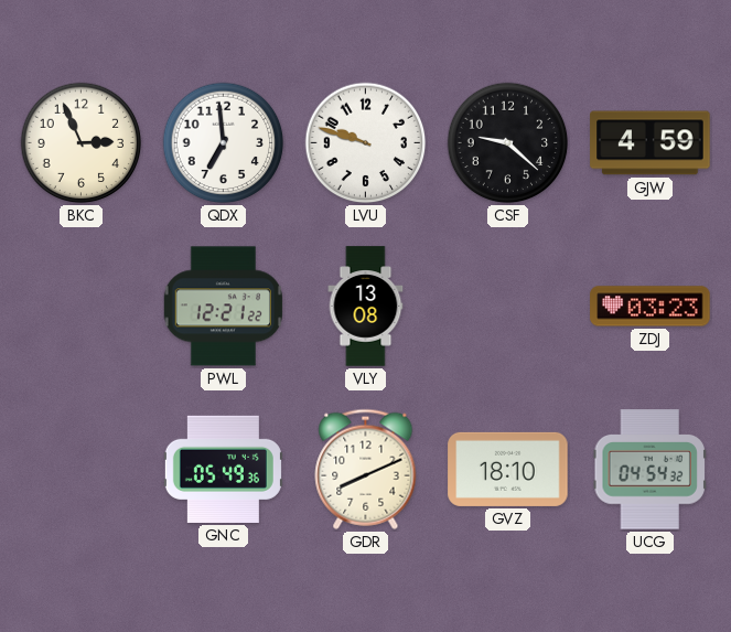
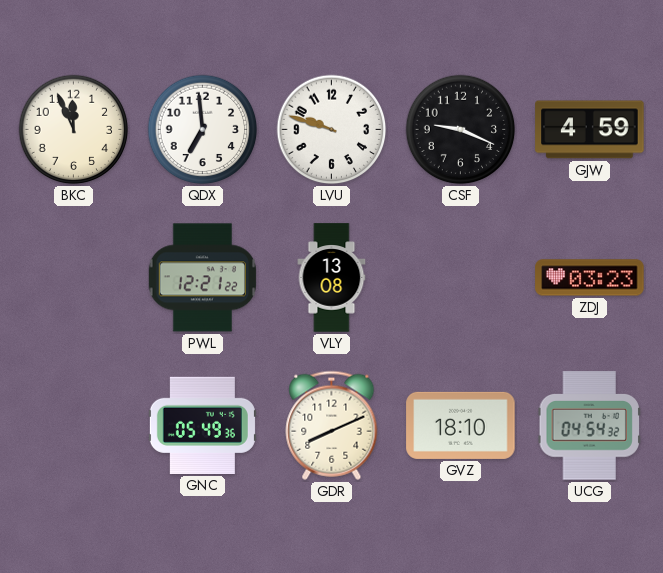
BKC: 2:56 -> 11:56 (74, 130)
CSF: 9:22 -> 9:19 (461, 130)
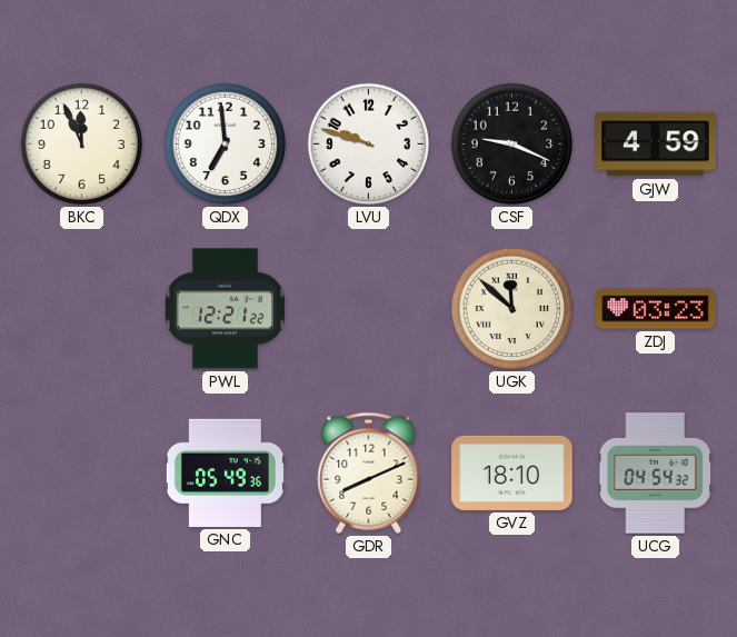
VLY: 13:08 -> none (332, 278)
UGK: none -> 11:52 (512, 309)
